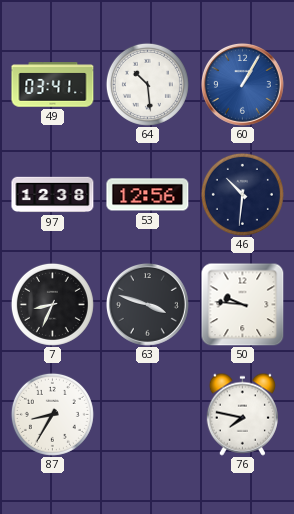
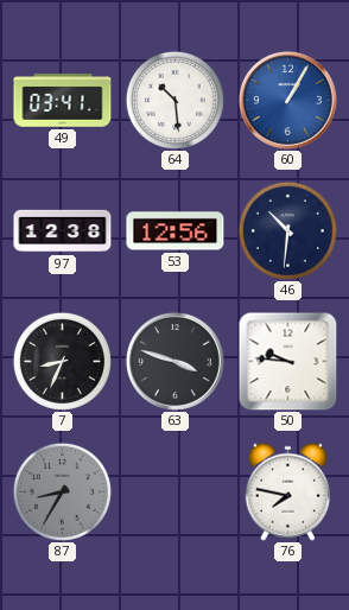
87 dial: white -> grey (62, 491)
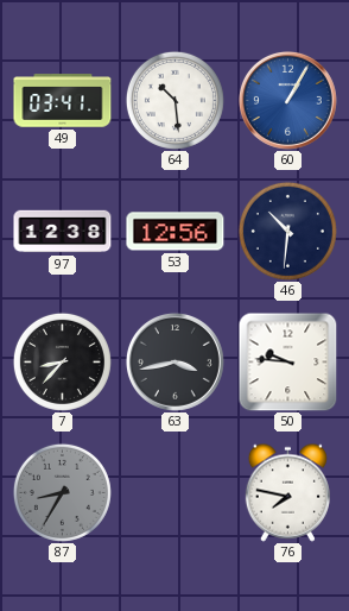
7: 8:34 -> 8:37 (62, 361)
63: 3:48 -> 3:43 (174, 361)
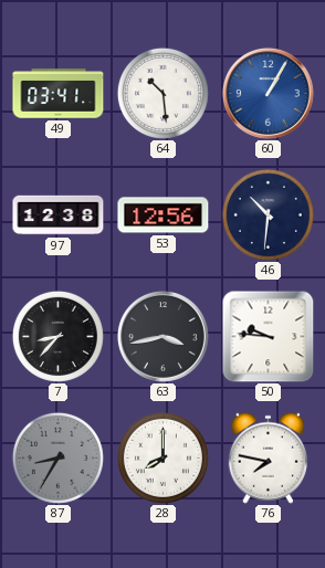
28: none -> 8:00 (162, 457)
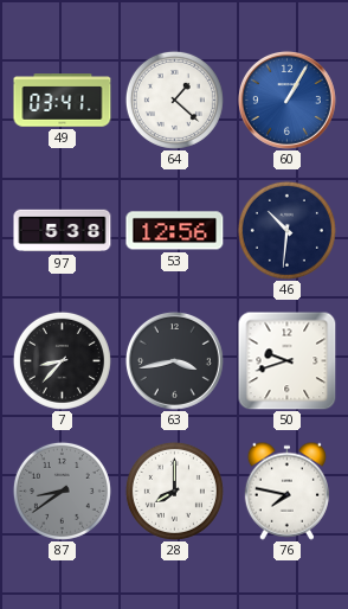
64: 10:29 -> 1:22 (174, 100)
97: 12:38 -> 5:38 (63, 231)
50: 9:46 -> 9:42 (286, 360)
87: 8:35 -> 8:39 (62, 491)
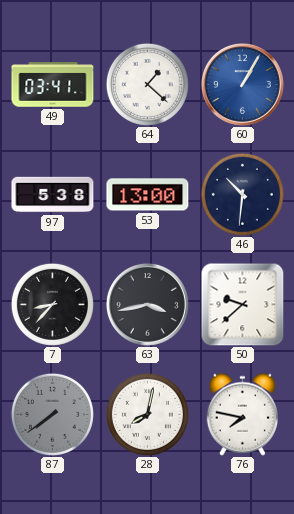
53: 12:56 -> 13:00 (148, 195)
50: 9:42 -> 9:38 (242, 304)
87: 8:39 -> 7:39 (52, 414)
28: 8:00 -> 8:02 (147, 414)
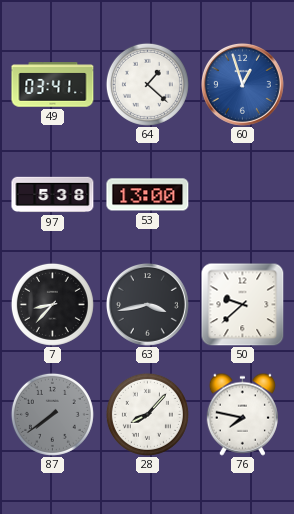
60: 1:05 -> 12:57 (242, 84)
46: 10:31 -> none (242, 194)
28: 8:02 -> 8:07 (147, 414)
